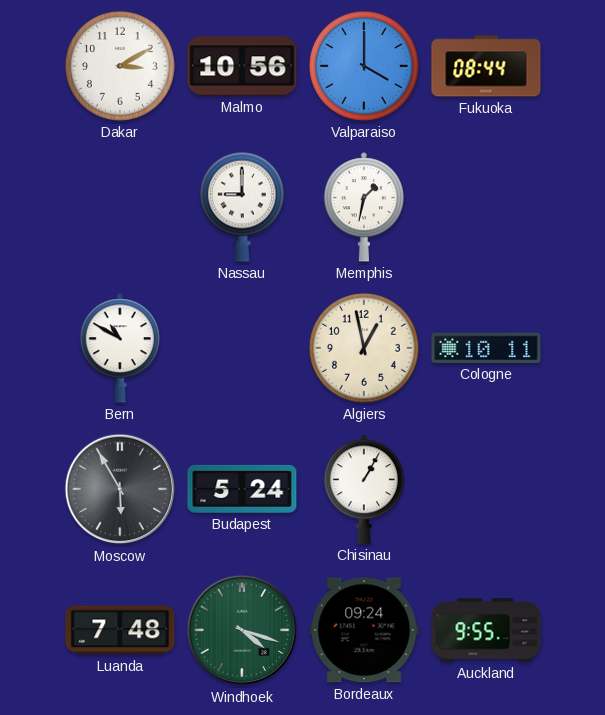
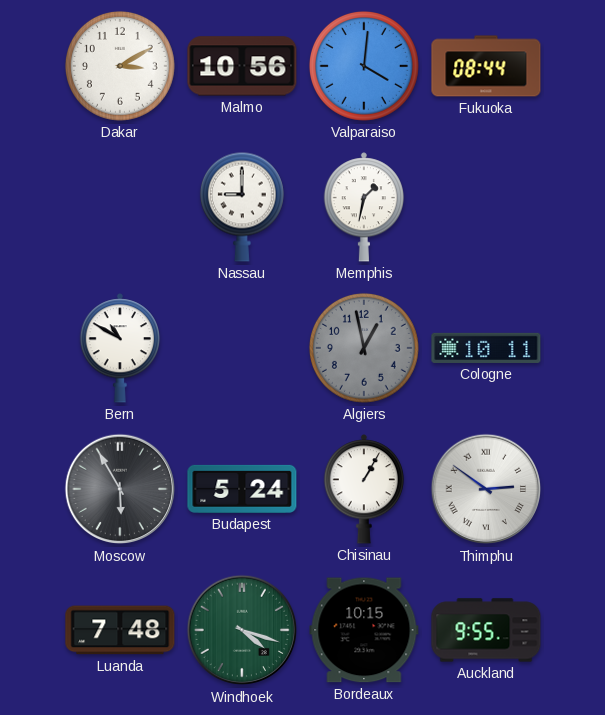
Valparaiso: 4:00 -> 4:01 (364, 66)
Algiers dial: cream -> grey (364, 348)
Thimphu: none -> 2:51 (486, 489)
Bordeaux: 09:24 -> 10:15 (364, 630)
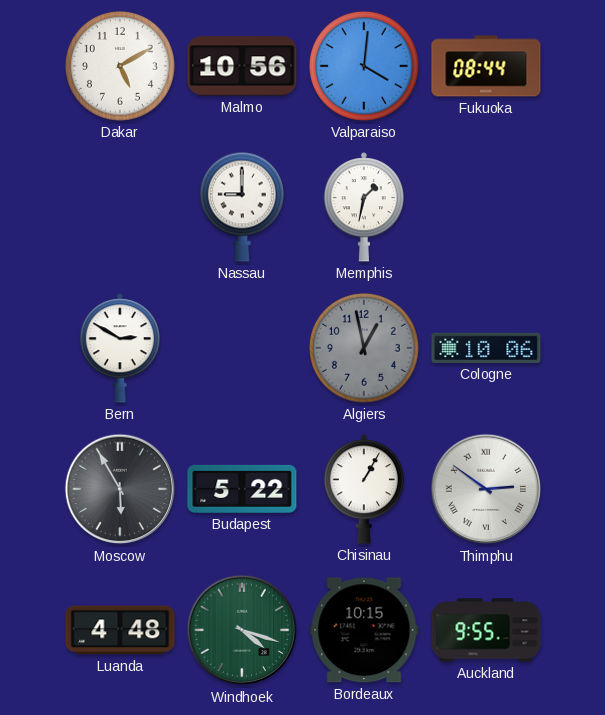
Dakar: 3:10 -> 5:10 (120, 66)
Bern: 10:50 -> 2:50 (120, 348)
Cologne: 10:11 -> 10:06 (486, 348)
Budapest: 5:24 -> 5:22 (242, 489)
Luanda: 7:48 -> 4:48 (120, 630)
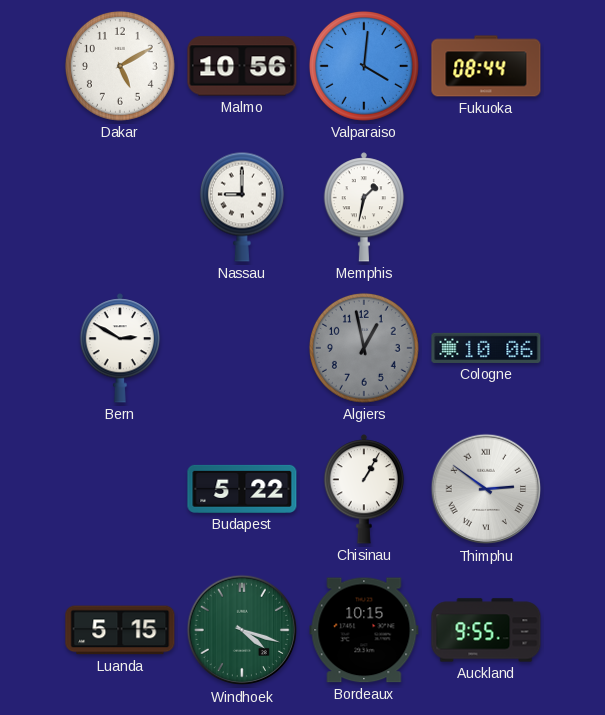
Moscow: 5:55 -> none (120, 489)
Luanda: 4:48 -> 5:15 (120, 630)
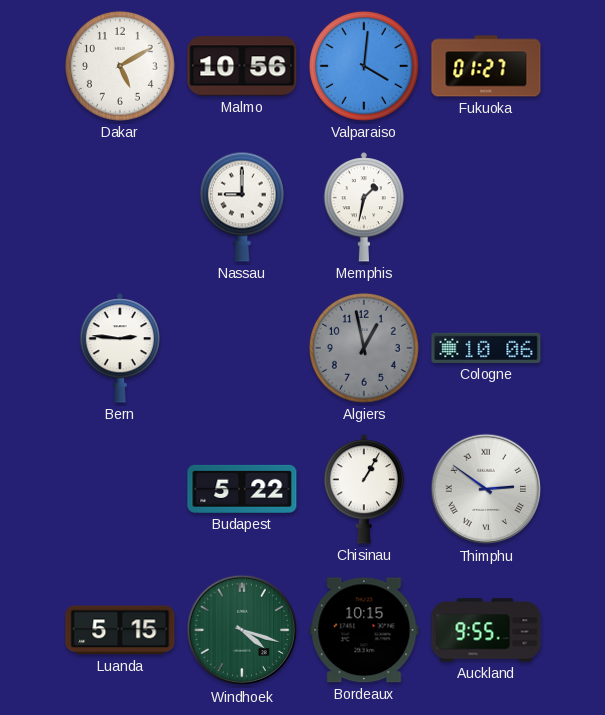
Fukuoka: 08:44 -> 01:27 (486, 66)
Bern: 2:50 -> 2:46 (120, 348)
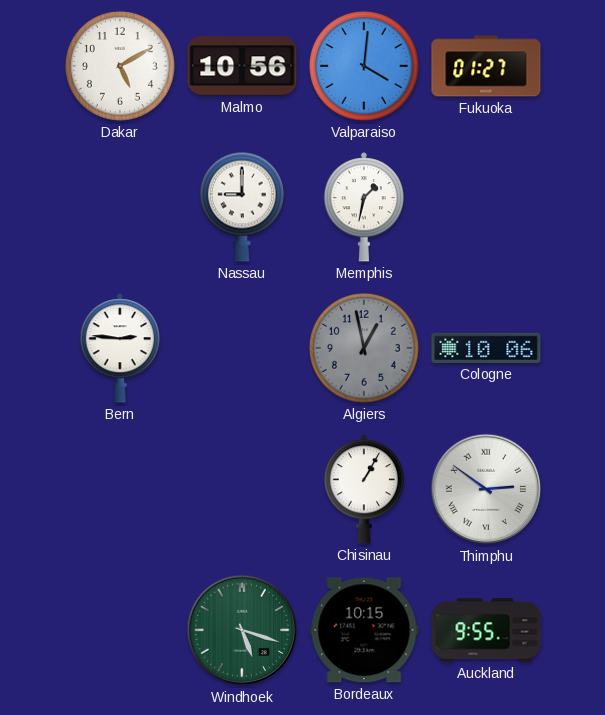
Budapest: 5:22 -> none (242, 489)
Luanda: 5:15 -> none (120, 630)
Windhoek: 4:18 -> 5:18 (242, 630)
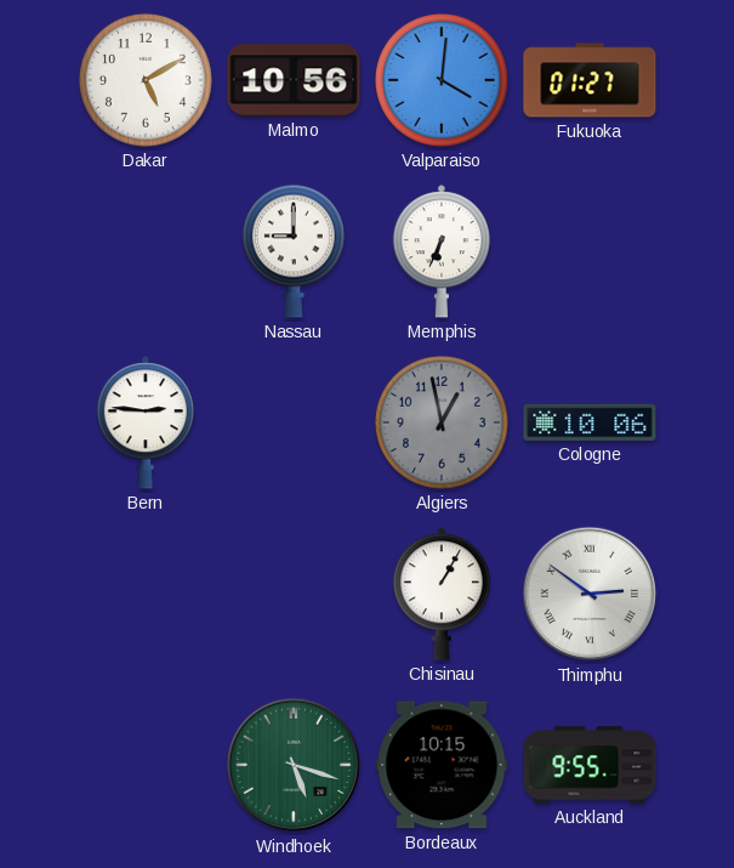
Memphis: 1:32 -> 6:34 (442, 251)
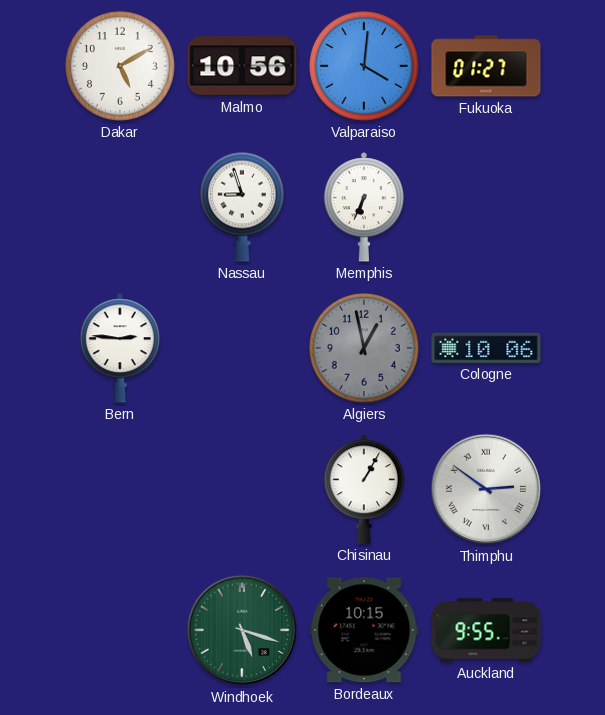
Nassau: 9:00 -> 8:57 (242, 207)
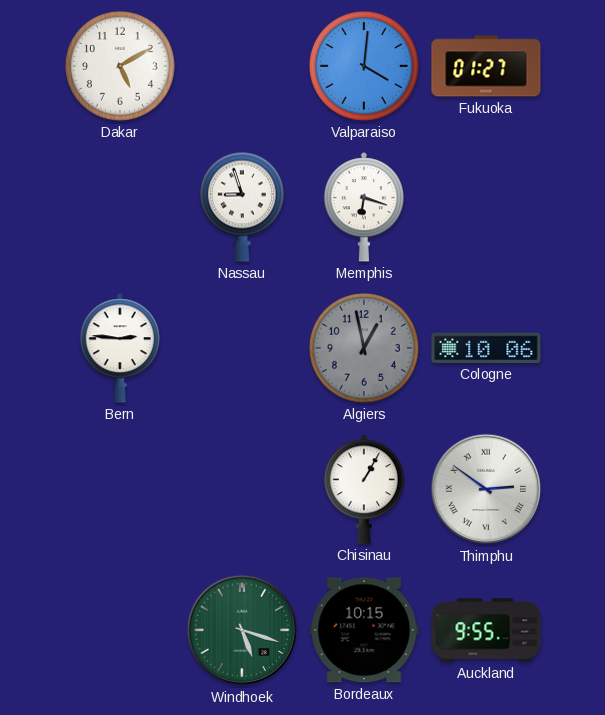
Malmo: 10:56 -> none (242, 66)
Memphis: 6:34 -> 6:18 (364, 207)
